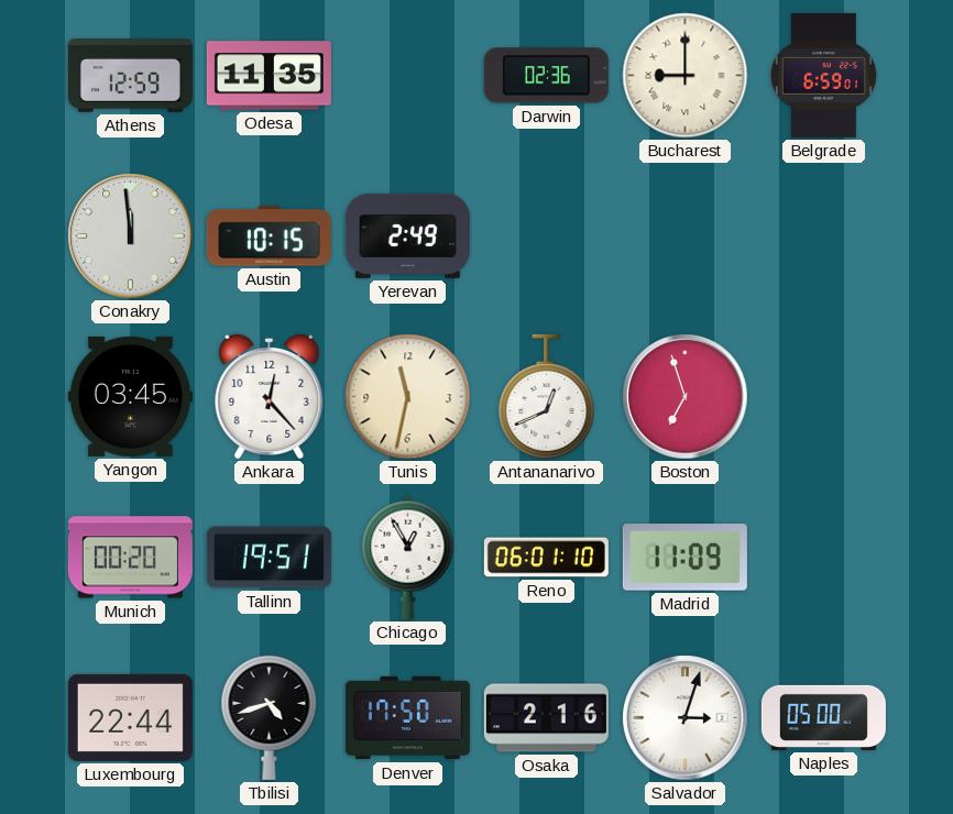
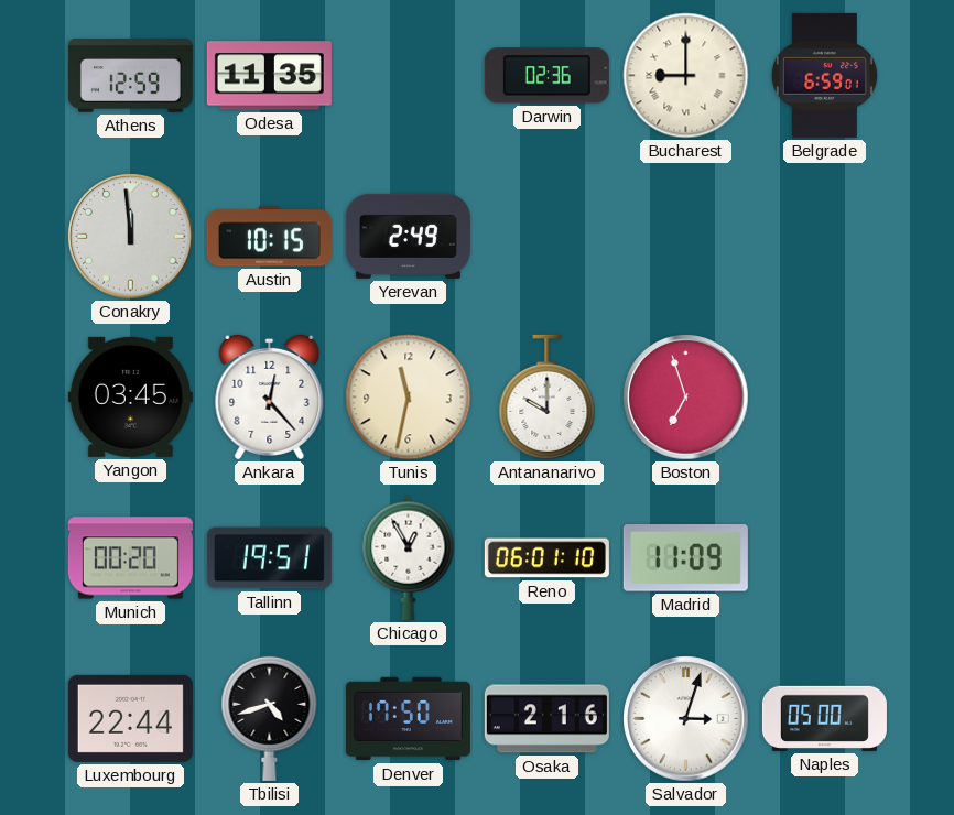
Antananarivo: 12:41 -> 10:00 (548, 396)
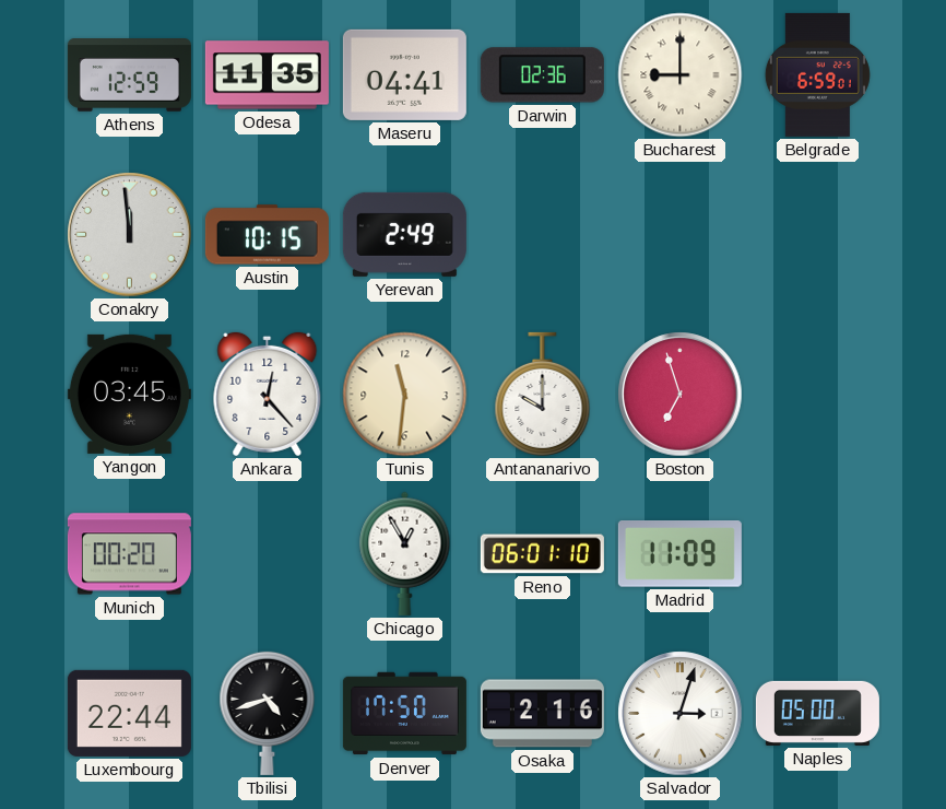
Maseru: none -> 04:41 (404, 74)
Tunis: 11:32 -> 11:31 (405, 395)
Tallinn: 19:51 -> none (269, 558)
